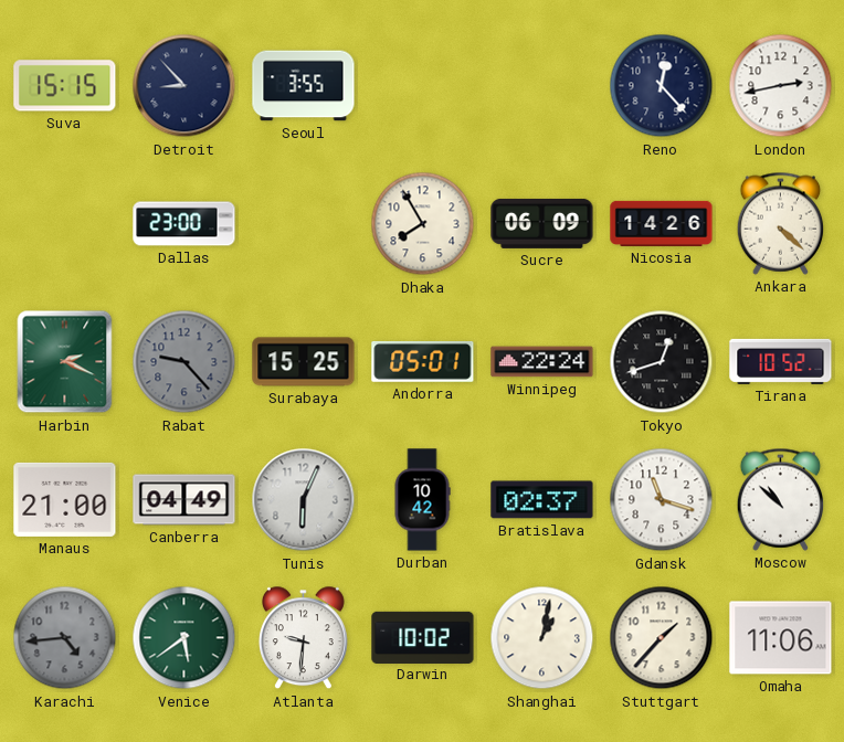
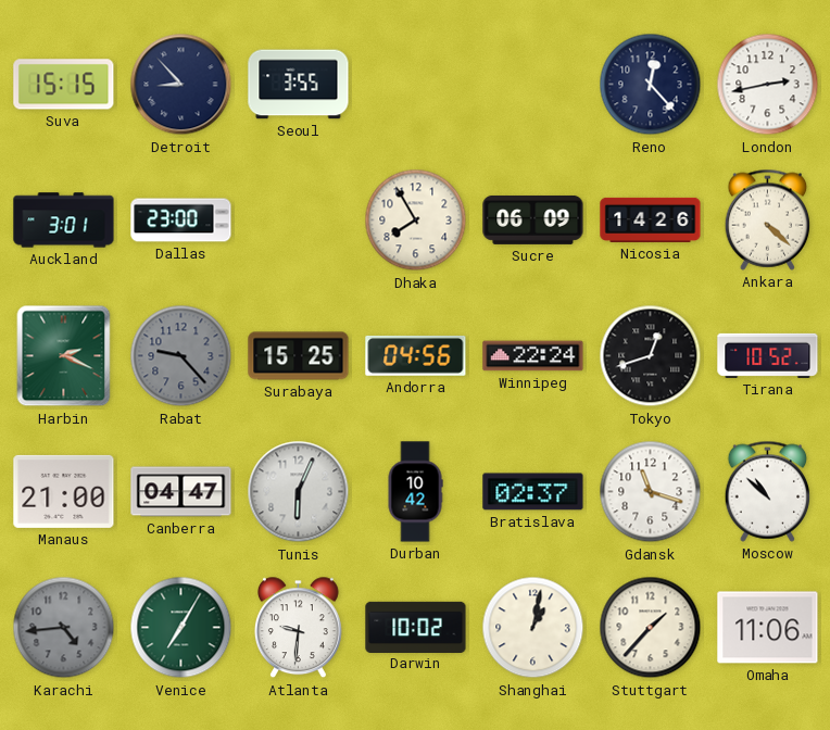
Auckland: none -> 3:01 (64, 221)
Andorra: 05:01 -> 04:56 (416, 356)
Canberra: 04:49 -> 04:47 (181, 492)
Venice: 5:39 -> 7:05 (181, 628)
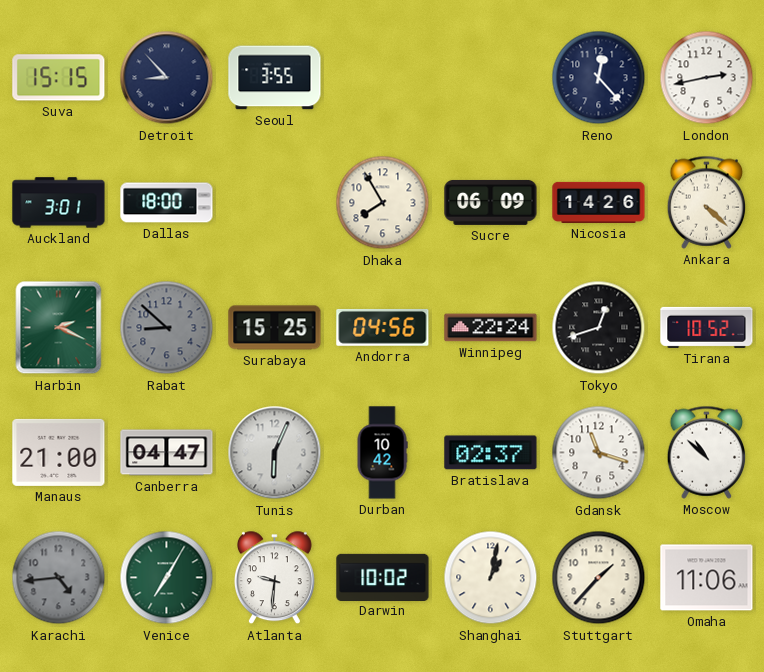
Dallas: 23:00 -> 18:00 (167, 203)
Rabat: 9:23 -> 8:52 (167, 328)
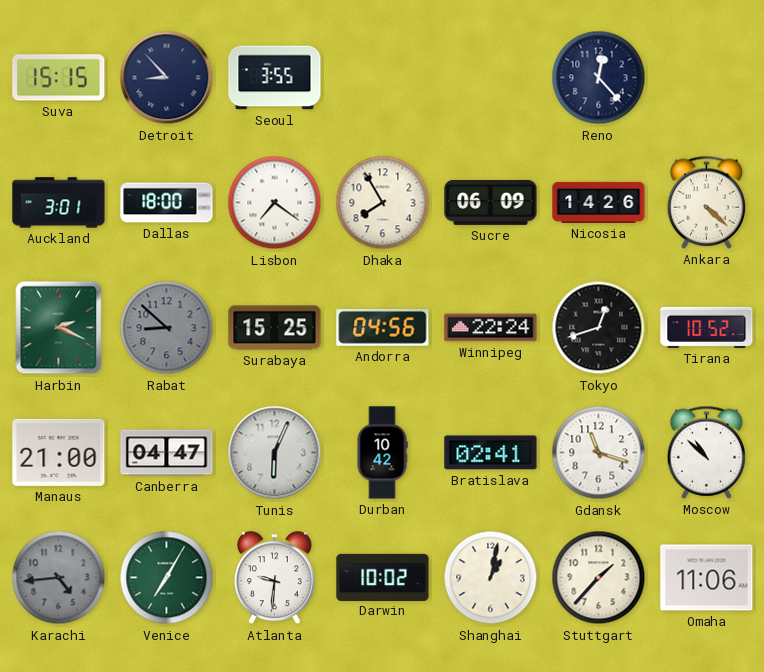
London: 2:43 -> none (707, 78)
Lisbon: none -> 7:21 (275, 203)
Bratislava: 02:37 -> 02:41 (491, 453)
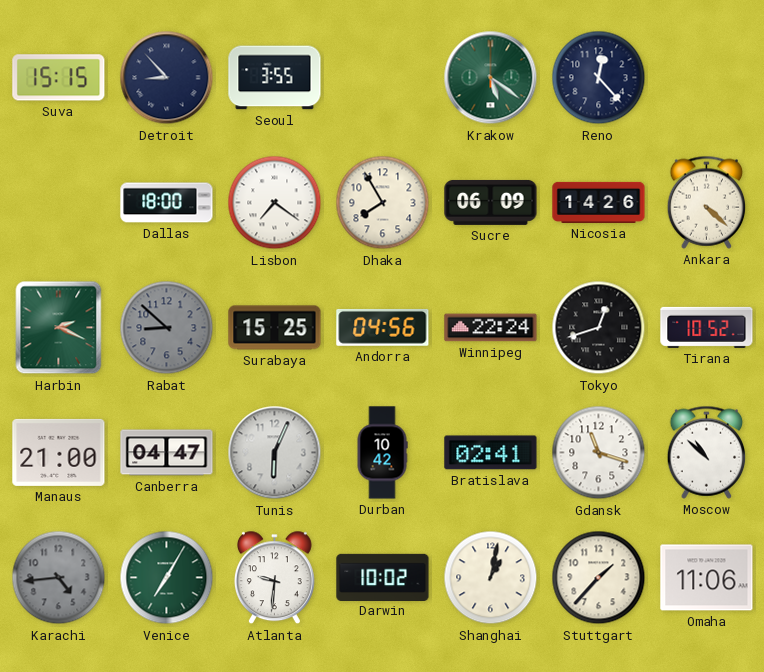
Krakow: none -> 5:21 (491, 78)
Auckland: 3:01 -> none (59, 203)
